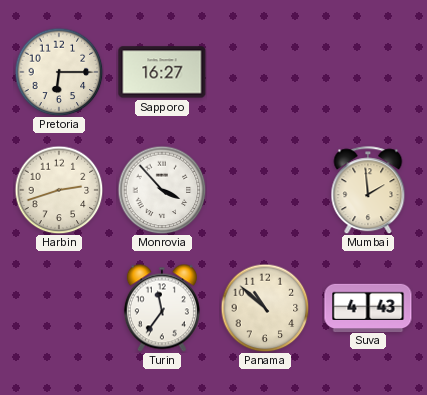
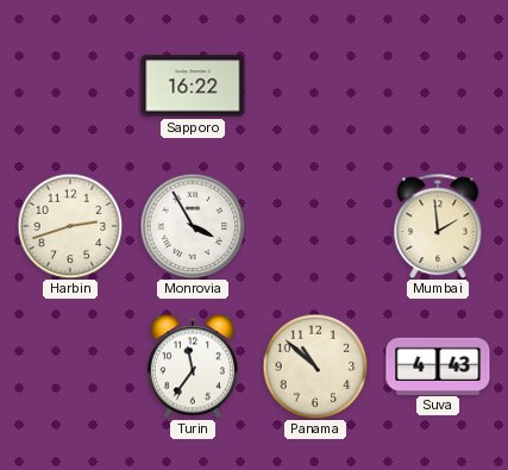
Pretoria: 6:15 -> none (59, 72)
Sapporo: 16:27 -> 16:22 (193, 86)
Monrovia: 3:53 -> 3:55 (193, 226)
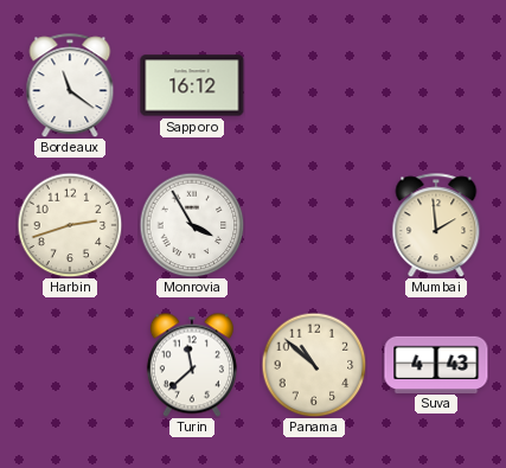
Bordeaux: none -> 11:21 (70, 85)
Sapporo: 16:22 -> 16:12 (192, 85)
Turin: 11:36 -> 11:38 (192, 365)
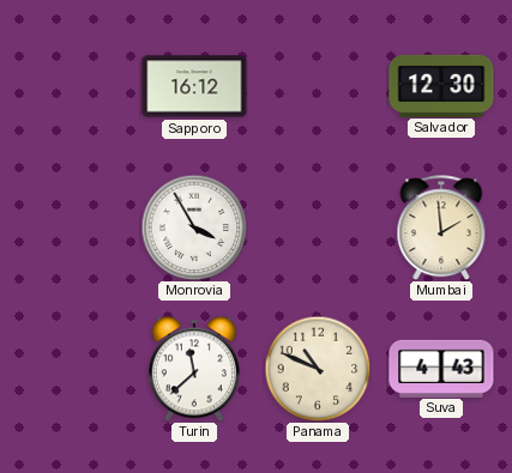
Bordeaux: 11:21 -> none (70, 85)
Salvador: none -> 12:30 (441, 85)
Harbin: 2:42 -> none (70, 225)
Panama: 10:52 -> 10:49 (318, 369)
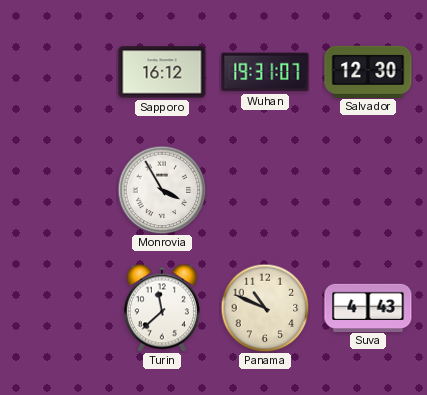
Wuhan: none -> 19:31 (265, 72)
Mumbai: 1:59 -> none (441, 228)
